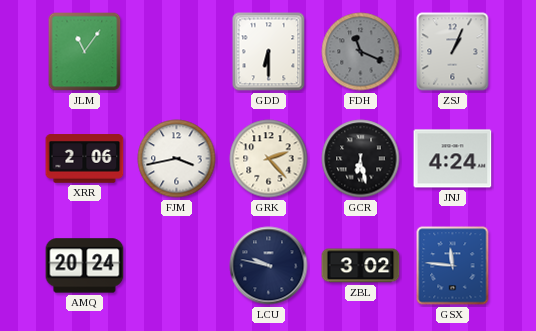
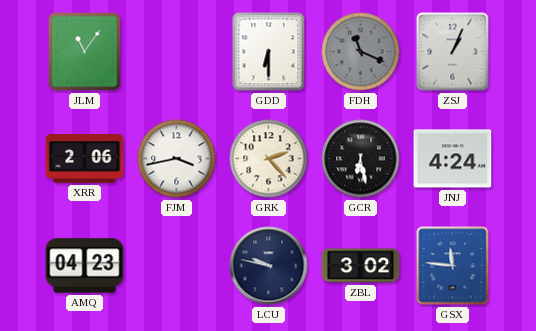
AMQ: 20:24 -> 04:23 (85, 266)
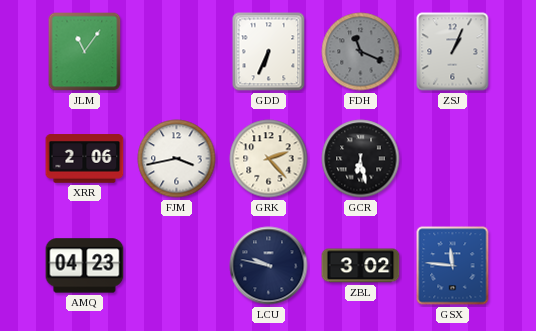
GDD: 6:30 -> 6:34 (269, 52)
JNJ: 4:24 -> none (453, 159)
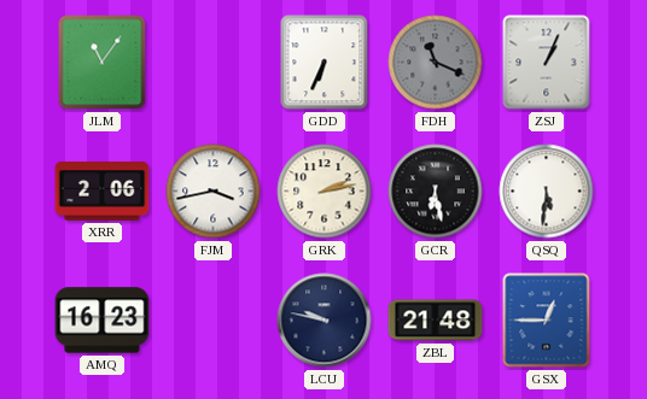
GRK: 2:23 -> 2:13 (325, 192)
QSQ: none -> 5:31 (547, 192)
AMQ: 04:23 -> 16:23 (103, 321)
ZBL: 3:02 -> 21:48 (436, 321)
GSX: 11:46 -> 12:45 (547, 321)
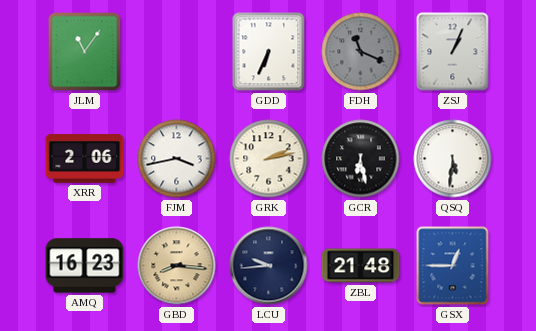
GBD: none -> 8:16 (177, 266)
LCU: 9:47 -> 9:44 (269, 266)
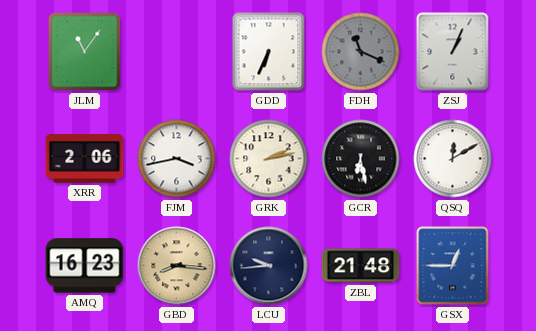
QSQ: 5:31 -> 12:10 (453, 159)
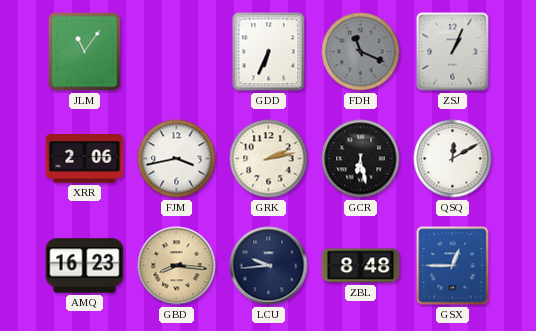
ZBL: 21:48 -> 8:48 (361, 266)
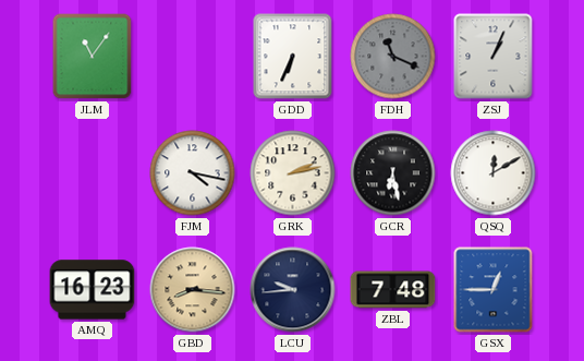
XRR: 2:06 -> none (85, 159)
FJM: 3:43 -> 4:17 (193, 173)
ZBL: 8:48 -> 7:48 (393, 290)
